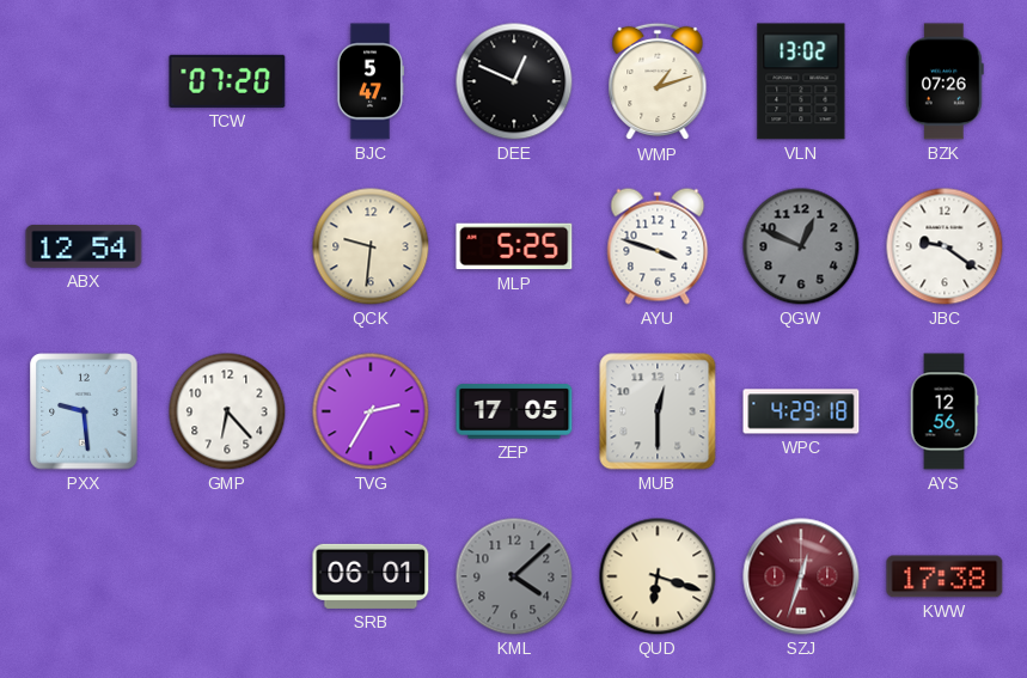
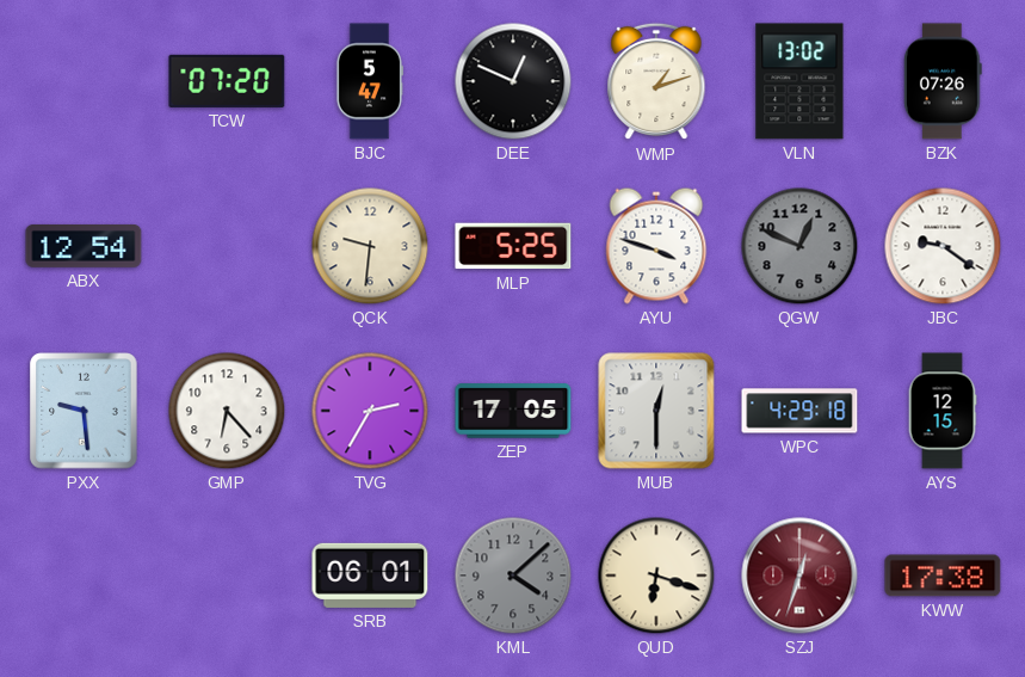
AYS: 12:56 -> 12:15 (943, 411)
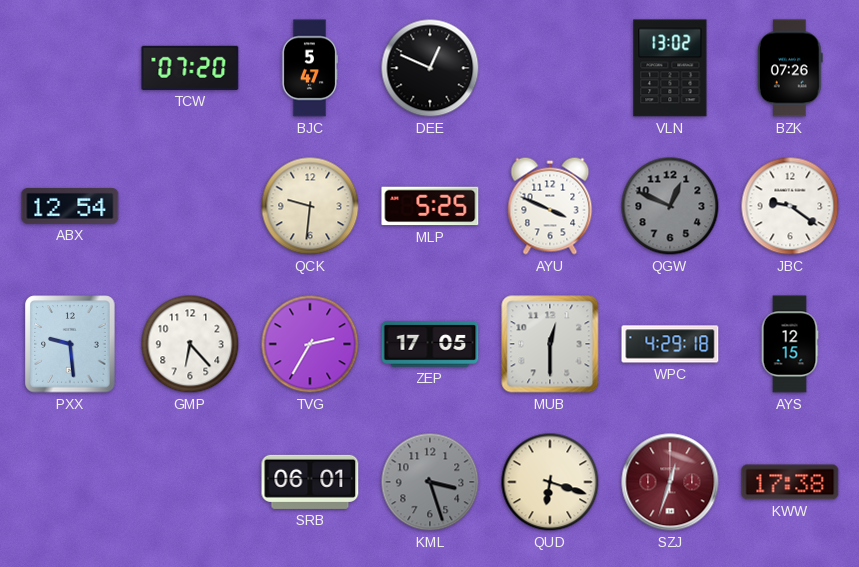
WMP: 1:12 -> none (656, 81)
AYU: 3:48 -> 3:49 (550, 206)
KML: 4:08 -> 3:27 (430, 482)
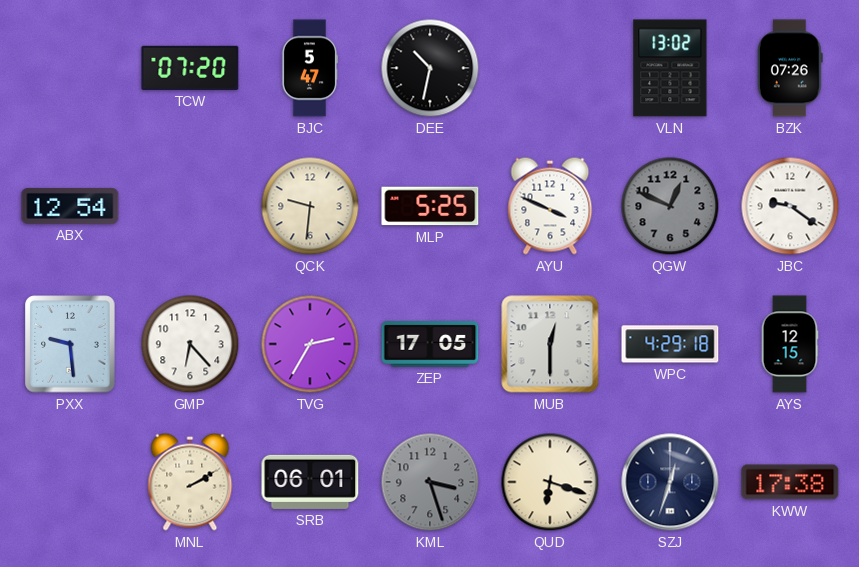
DEE: 12:49 -> 10:32 (430, 68)
MNL: none -> 2:10 (190, 482)
SZJ dial: burgundy -> navy (670, 482)
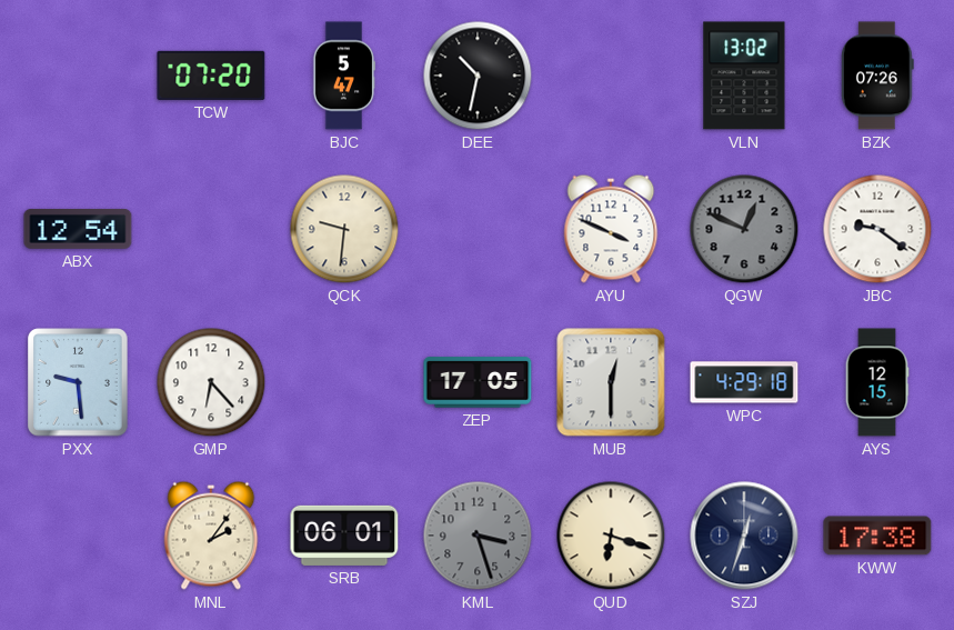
MLP: 5:25 -> none (430, 206)
TVG: 2:35 -> none (310, 344)
MNL: 2:10 -> 2:06 (211, 536)
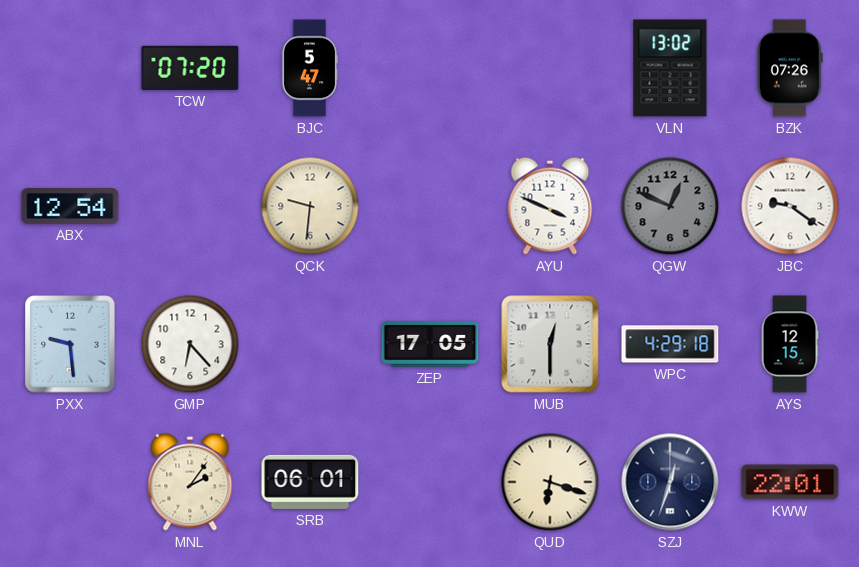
DEE: 10:32 -> none (478, 76)
KML: 3:27 -> none (478, 536)
KWW: 17:38 -> 22:01 (790, 482)
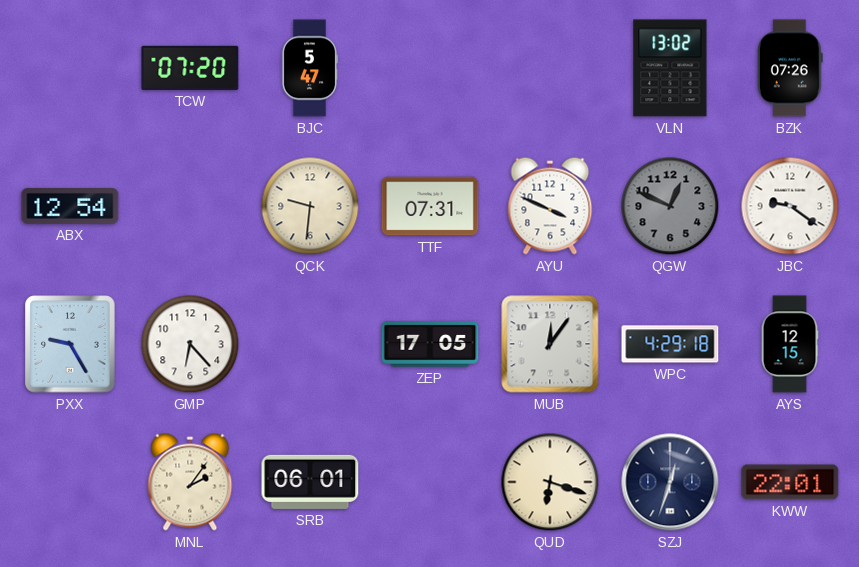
TTF: none -> 07:31 (430, 206)
PXX: 9:29 -> 9:25 (70, 344)
MUB: 12:30 -> 12:06 (550, 344)
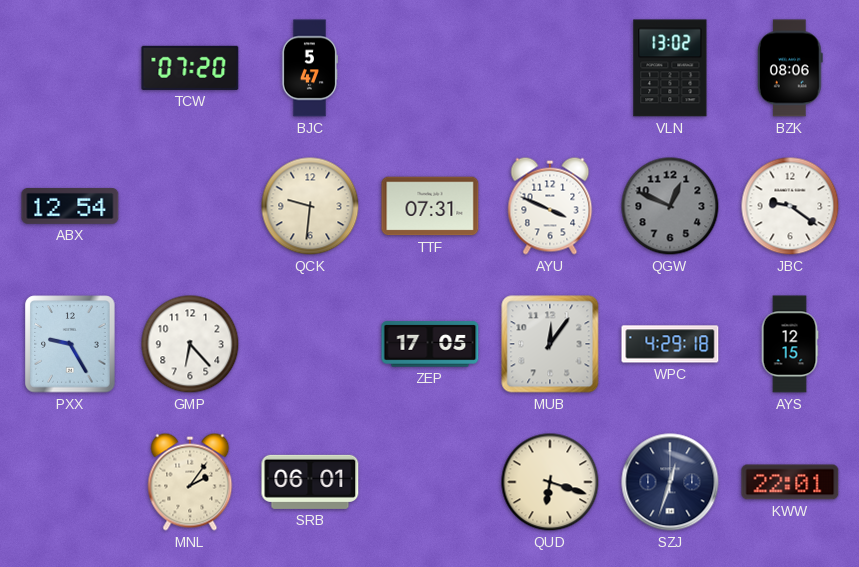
BZK: 07:26 -> 08:06 (790, 68)
